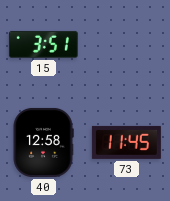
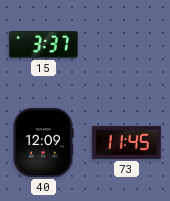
15: 3:51 -> 3:37 (43, 44)
40: 12:58 -> 12:09 (43, 142)
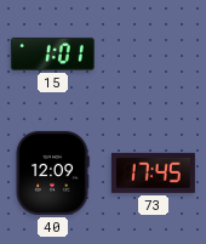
15: 3:37 -> 1:01 (52, 53)
73: 11:45 -> 17:45 (153, 172)
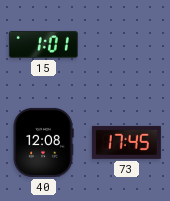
40: 12:09 -> 12:08 (43, 142)
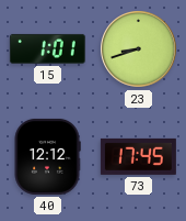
23: none -> 8:42 (139, 49)
40: 12:08 -> 12:12 (47, 156)
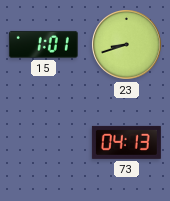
40: 12:12 -> none (47, 156)
73: 17:45 -> 04:13 (126, 142)
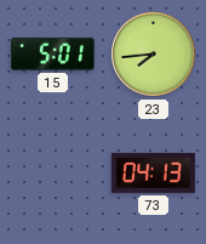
15: 1:01 -> 5:01 (52, 53)
23: 8:42 -> 7:44 (154, 55)
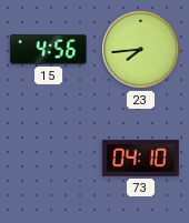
15: 5:01 -> 4:56 (48, 49)
73: 04:13 -> 04:10 (140, 158)
